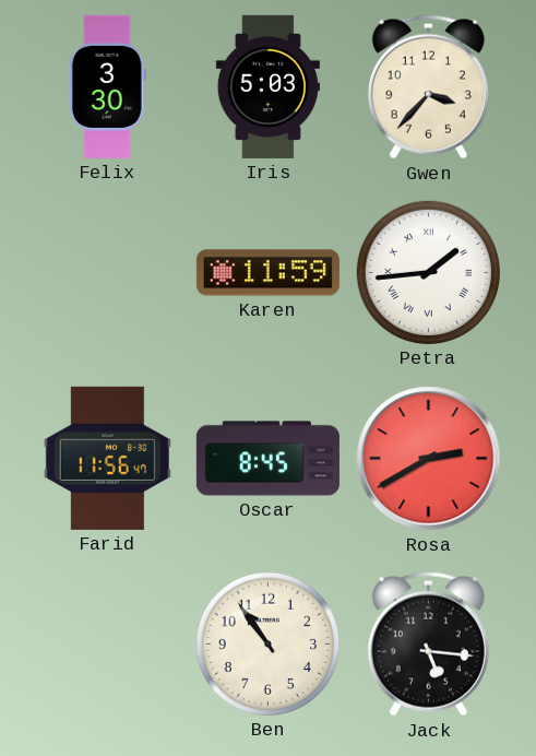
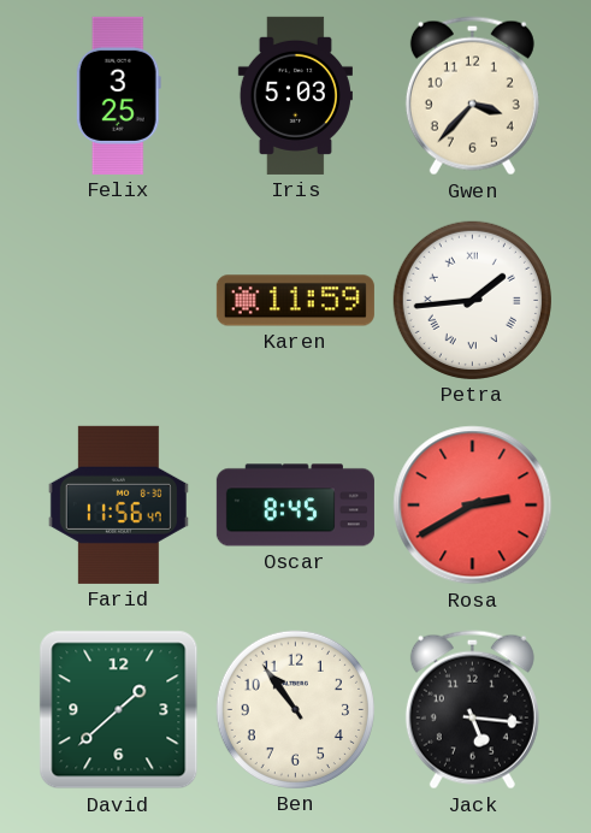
Felix: 3:30 -> 3:25 (118, 95)
David: none -> 1:38 (119, 710)
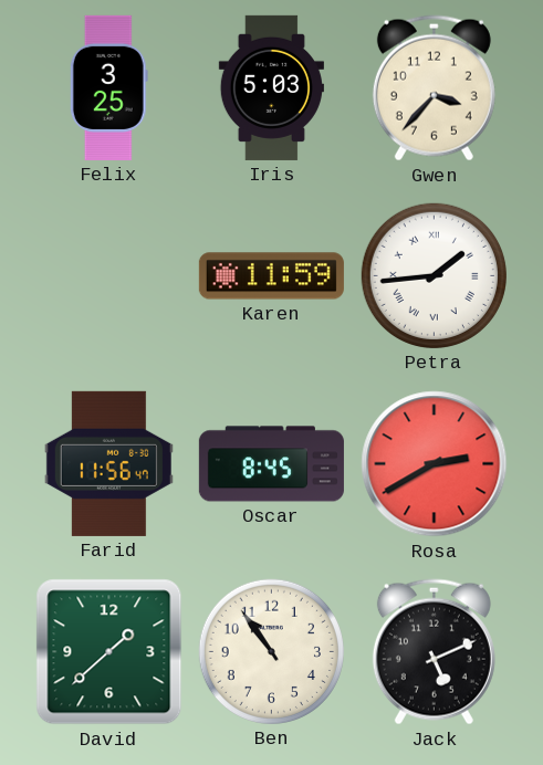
Jack: 5:16 -> 5:11 (434, 652)
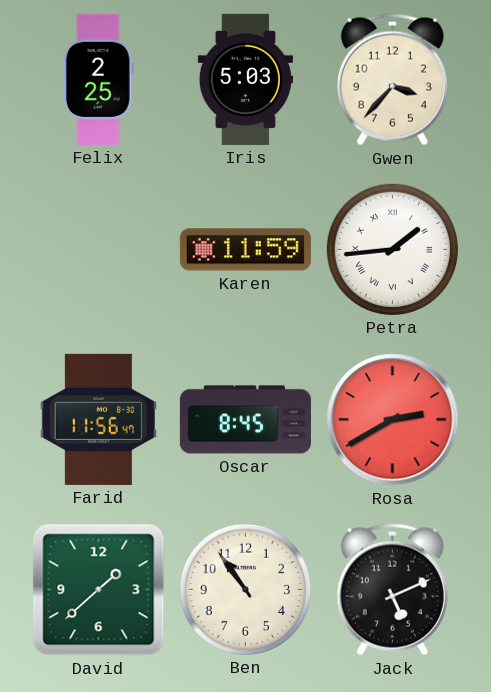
Felix: 3:25 -> 2:25 (98, 79)
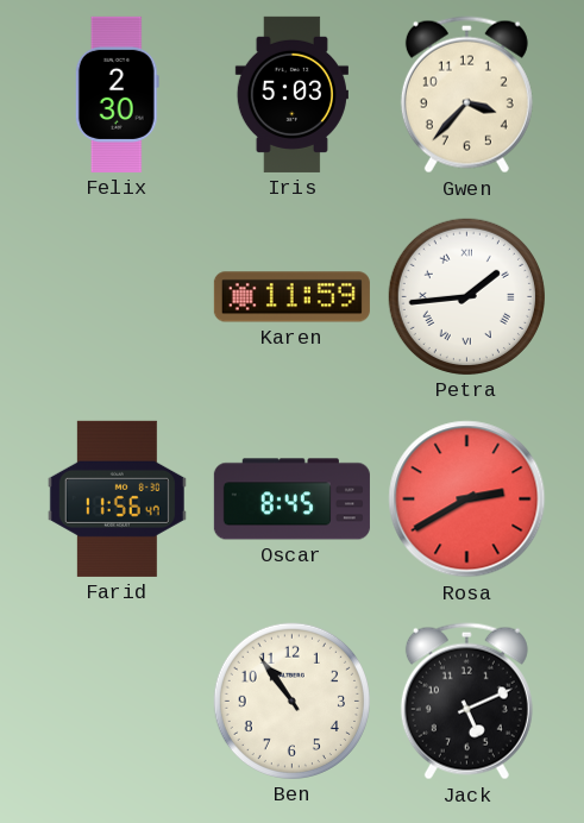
Felix: 2:25 -> 2:30 (117, 94)
David: 1:38 -> none (99, 590)
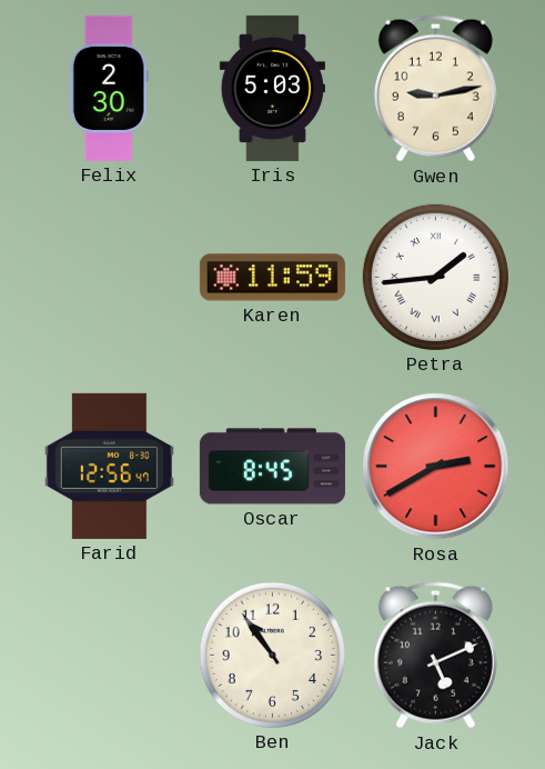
Gwen: 3:37 -> 9:13 (435, 89)
Farid: 11:56 -> 12:56 (109, 466)
